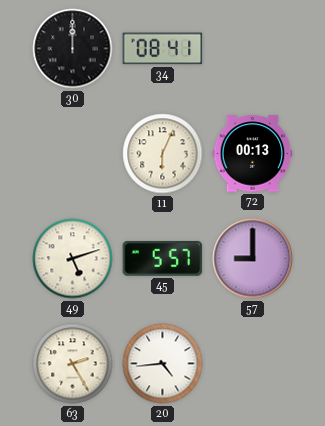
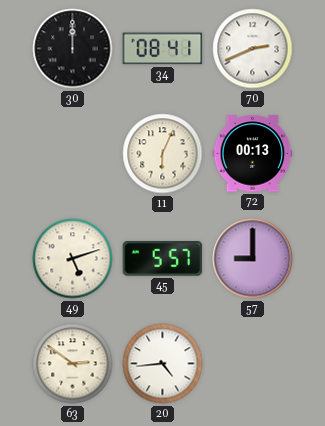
70: none -> 2:41 (253, 49)
63: 2:25 -> 2:51 (73, 364)
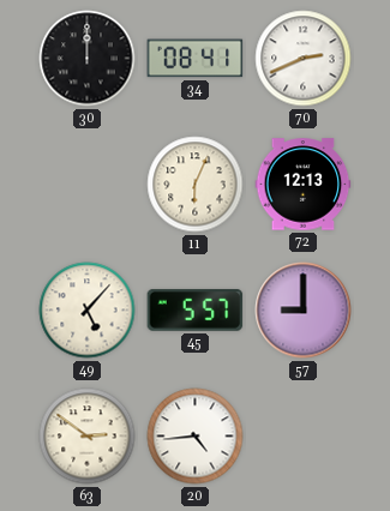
72: 00:13 -> 12:13 (304, 185)
49: 5:12 -> 5:07 (88, 311)
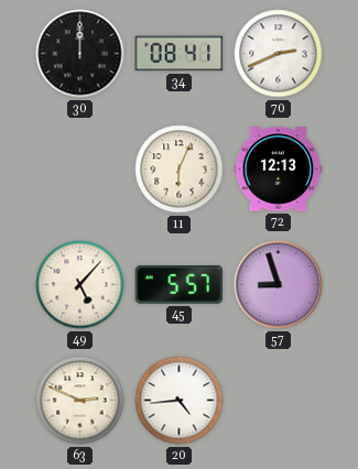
57: 9:00 -> 8:57 (279, 285)
63: 2:51 -> 2:49 (80, 401)
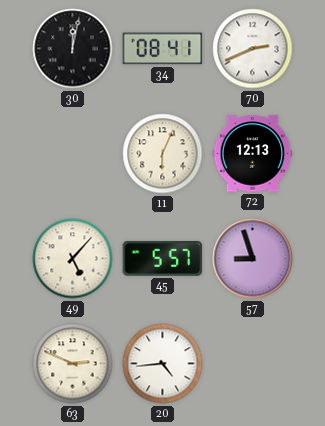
30: 12:00 -> 12:02 (73, 49)
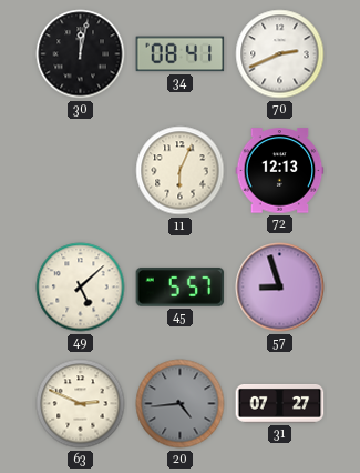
49: 5:07 -> 5:08 (81, 288)
20 dial: white -> grey (181, 404)
31: none -> 07:27 (280, 404)
